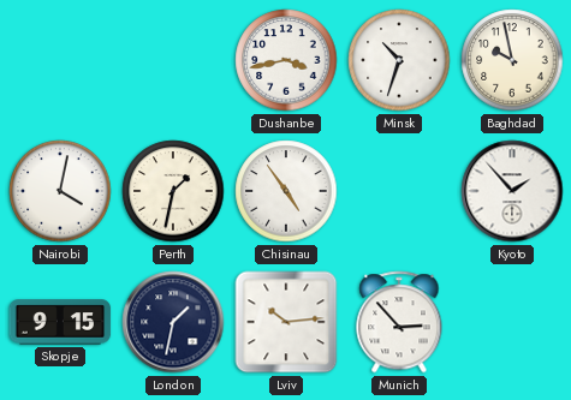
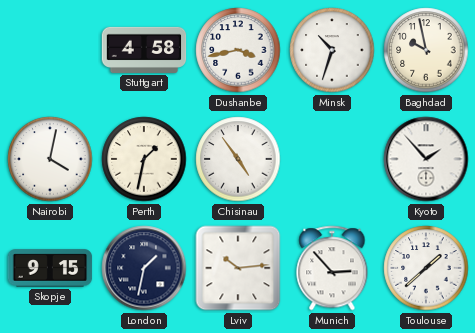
Stuttgart: none -> 4:58 (144, 50)
Toulouse: none -> 1:38 (426, 268)
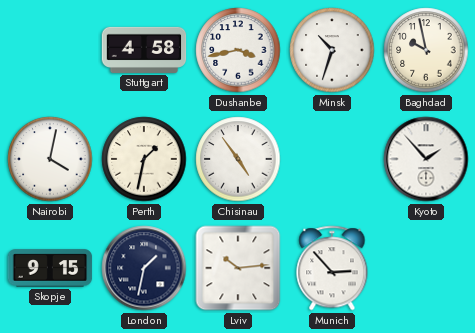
Toulouse: 1:38 -> none (426, 268)
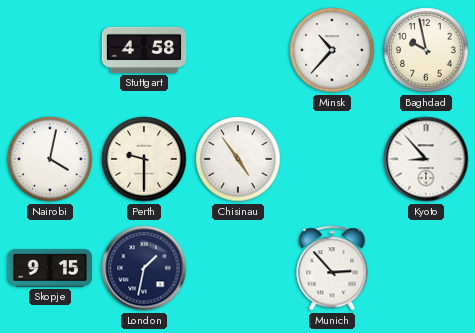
Dushanbe: 3:43 -> none (238, 50)
Minsk: 10:33 -> 10:37 (332, 50)
Perth: 1:32 -> 9:30 (144, 159)
Kyoto: 1:53 -> 8:53 (426, 159)
Lviv: 10:14 -> none (238, 268)
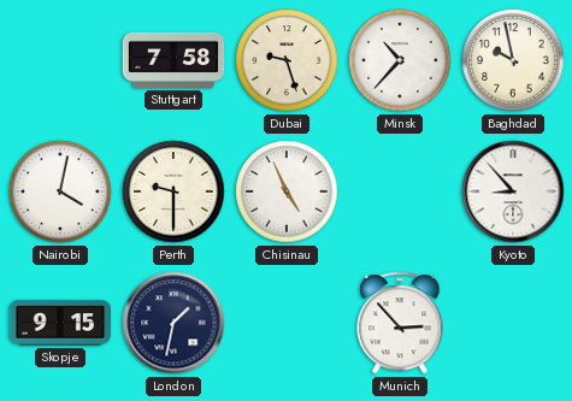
Stuttgart: 4:58 -> 7:58 (173, 60)
Dubai: none -> 9:27 (287, 60)
Chisinau: 4:54 -> 4:56 (287, 191)
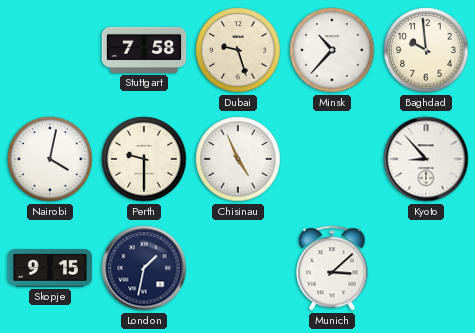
Baghdad: 9:58 -> 9:59 (426, 50)
Munich: 2:53 -> 3:08 (332, 268)
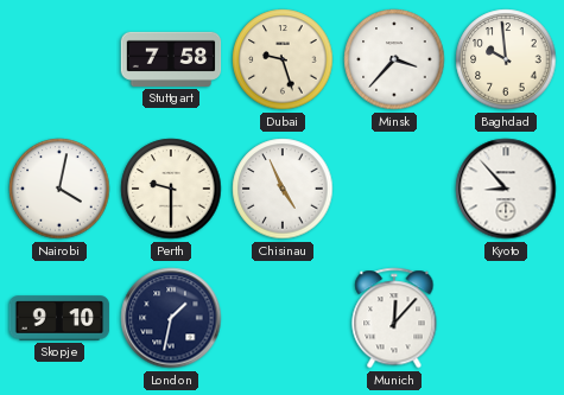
Minsk: 10:37 -> 3:37 (394, 59)
Skopje: 9:15 -> 9:10 (59, 318)
Munich: 3:08 -> 12:07 (394, 318)
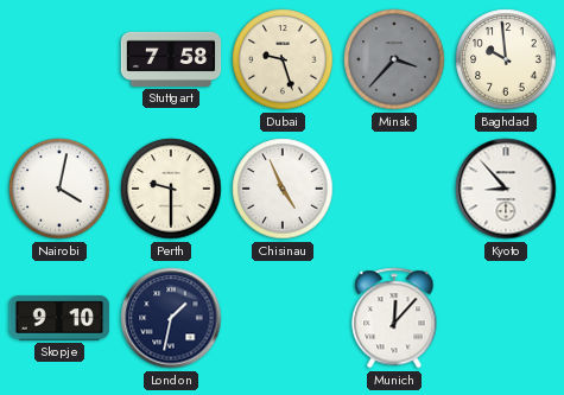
Minsk dial: white -> grey (394, 59)
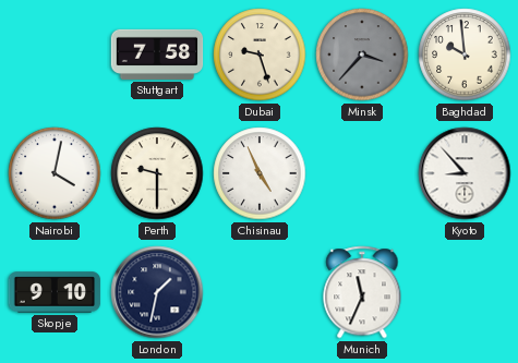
Munich: 12:07 -> 11:34 (362, 292)
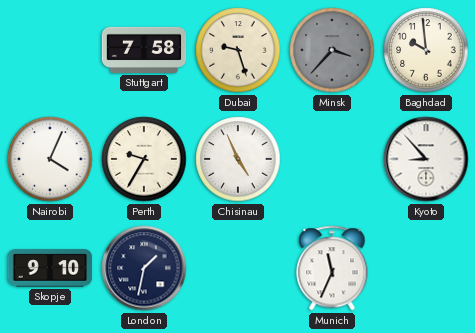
Nairobi: 4:02 -> 4:04 (50, 159)
Perth: 9:30 -> 9:35 (144, 159)
